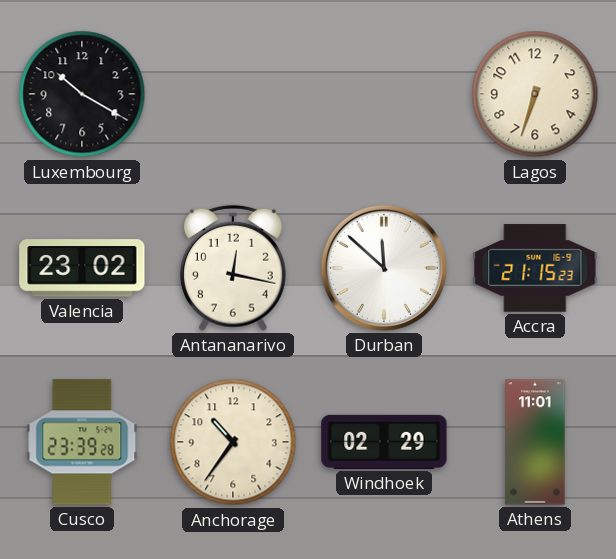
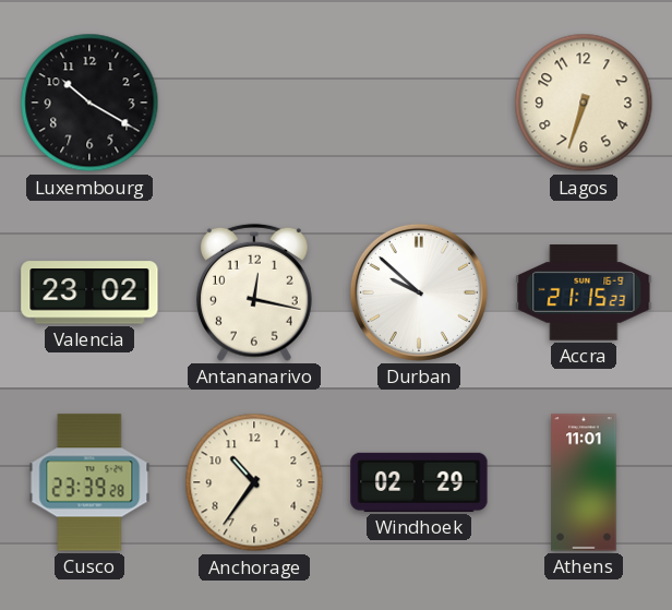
Durban: 11:52 -> 9:52 (419, 292)
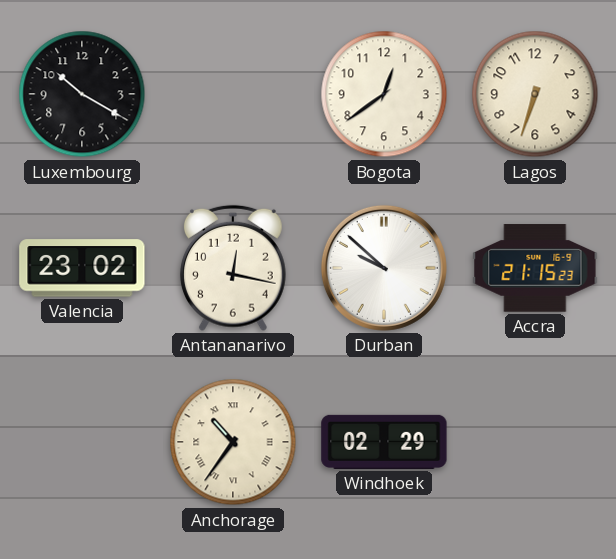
Bogota: none -> 12:39 (384, 94)
Cusco: 23:39 -> none (89, 482)
Anchorage numerals: Arabic -> Roman (233, 442)
Athens: 11:01 -> none (584, 482)
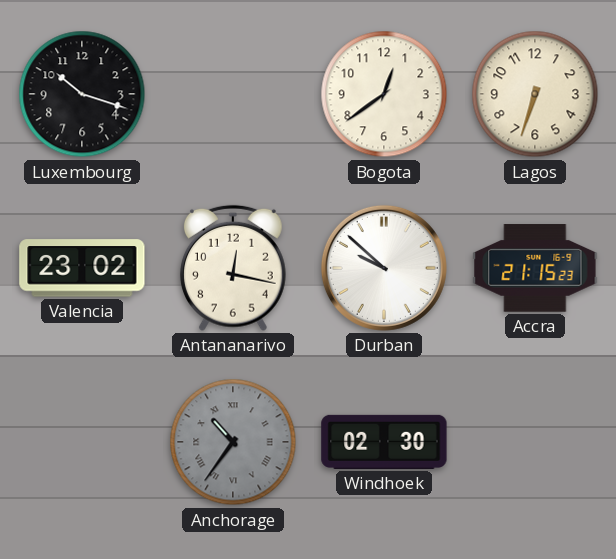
Luxembourg: 10:20 -> 10:18 (82, 94)
Anchorage dial: cream -> grey (233, 442)
Windhoek: 02:29 -> 02:30 (384, 442)
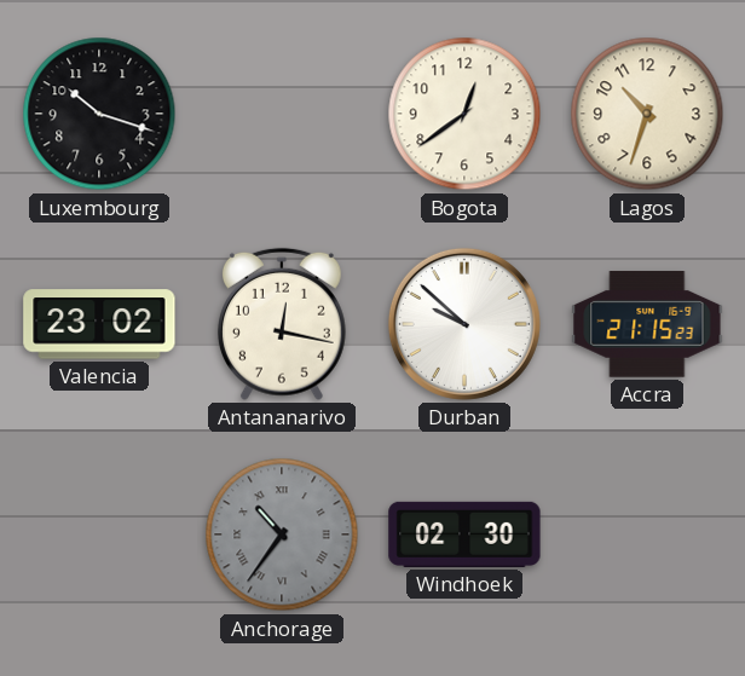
Lagos: 6:33 -> 10:33 (647, 114)
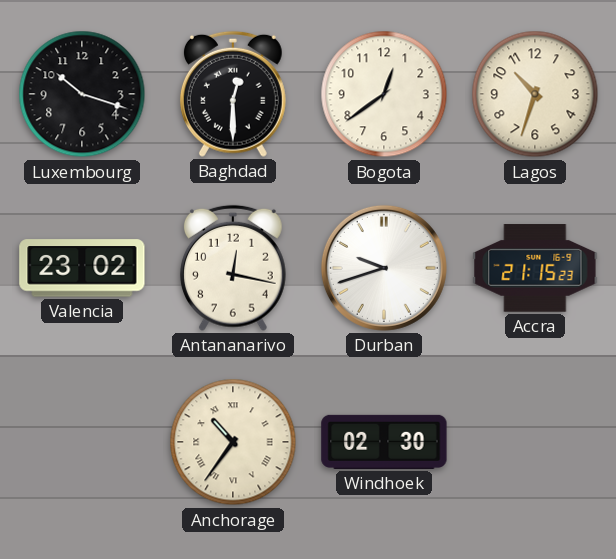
Baghdad: none -> 12:30 (233, 94)
Durban: 9:52 -> 9:42 (384, 268)
Anchorage dial: grey -> cream (233, 442)
